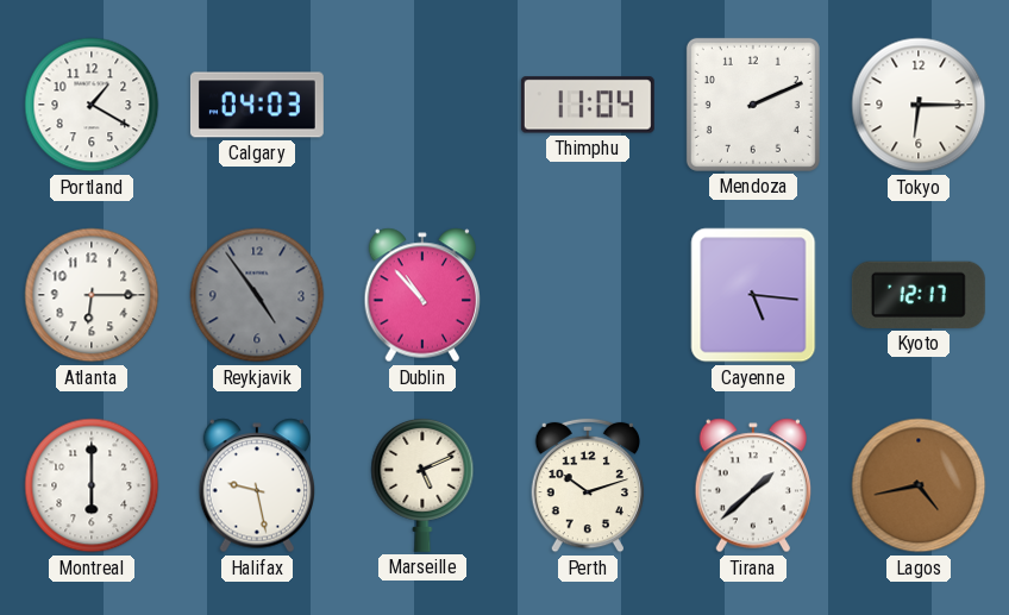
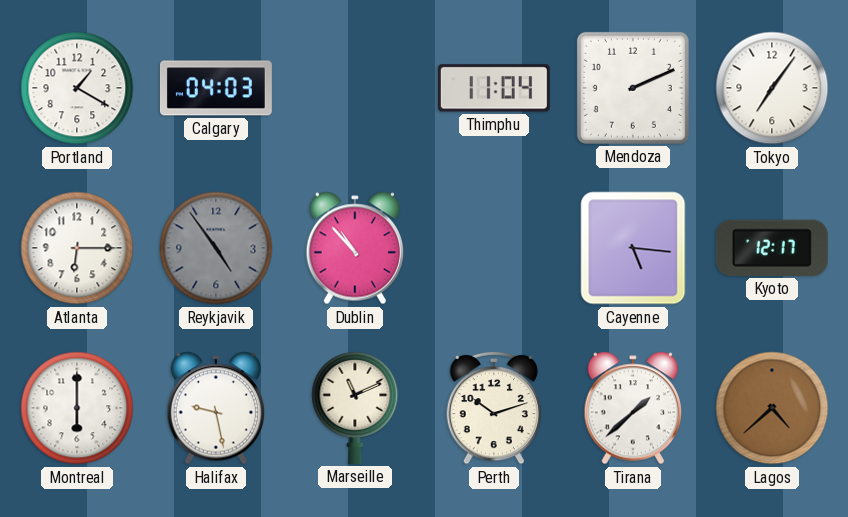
Tokyo: 6:15 -> 7:06 (772, 88)
Marseille: 5:11 -> 11:11 (355, 407)
Lagos: 4:43 -> 4:38 (772, 408)
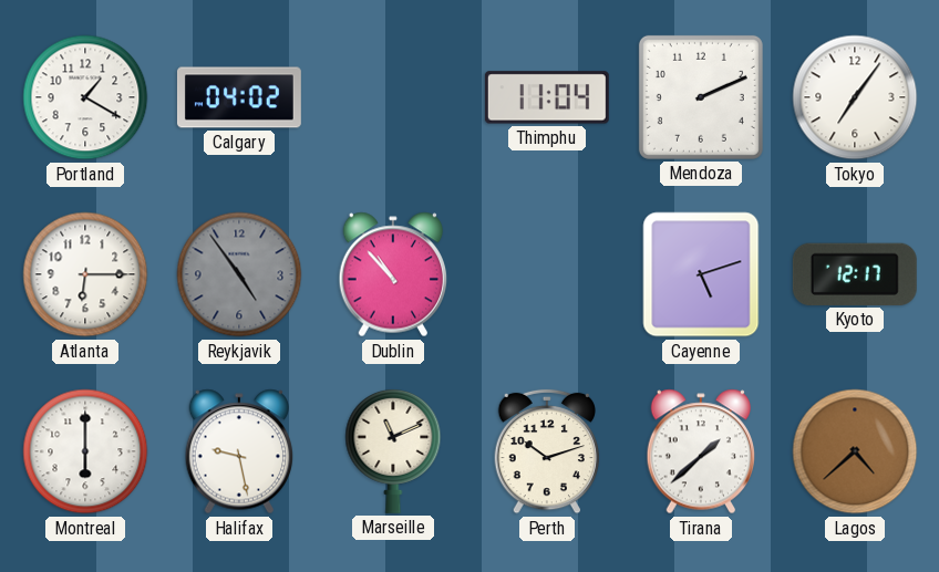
Calgary: 04:03 -> 04:02 (239, 97)
Cayenne: 5:16 -> 5:12 (701, 274)
